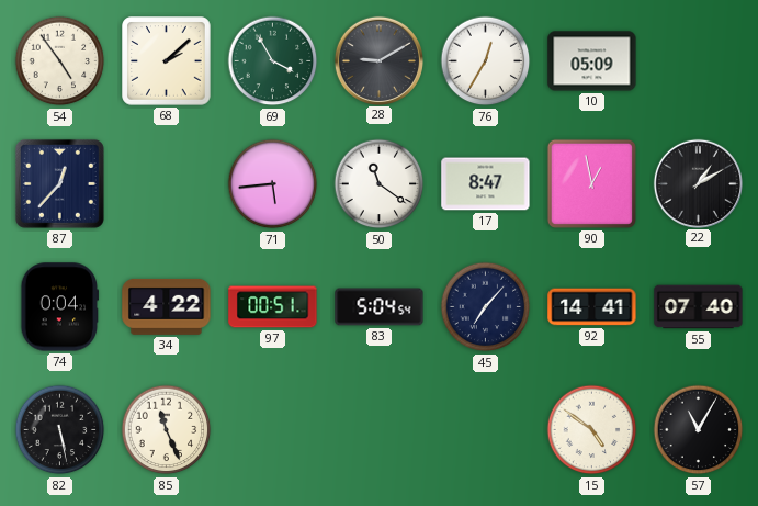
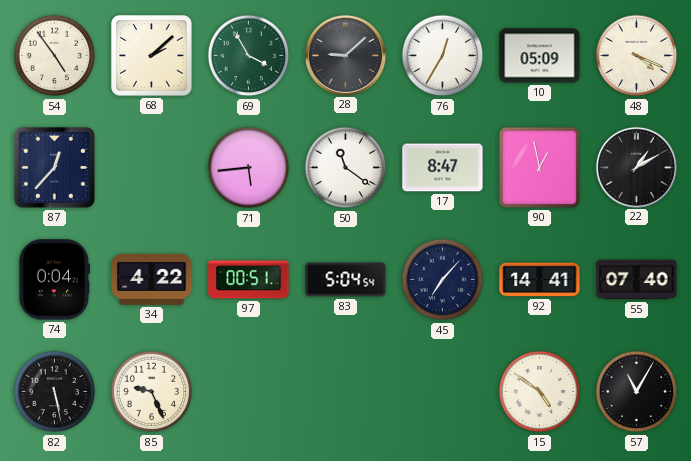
28: 9:10 -> 9:08 (345, 55)
48: none -> 4:19 (637, 56)
85: 11:26 -> 9:26 (152, 392)
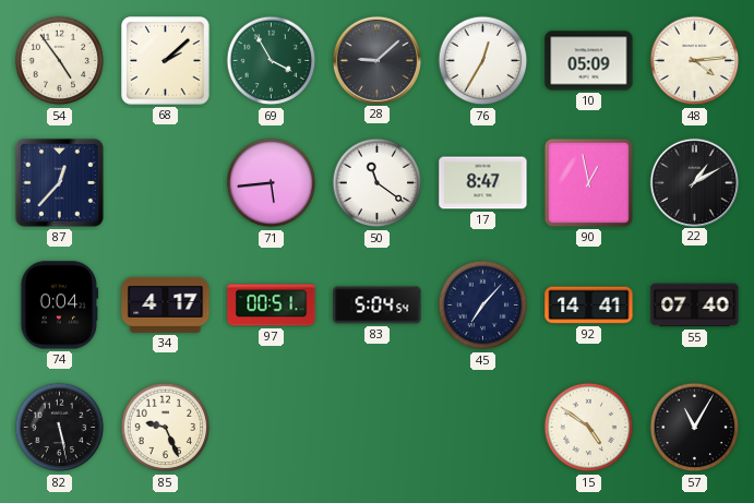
48: 4:19 -> 4:14 (695, 61)
34: 4:22 -> 4:17 (166, 304)
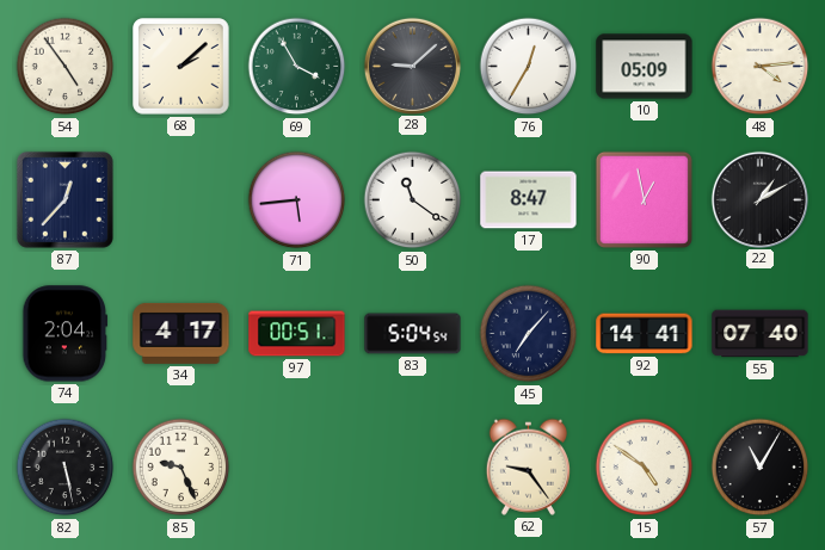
74: 0:04 -> 2:04 (66, 334)
62: none -> 9:24 (528, 466)
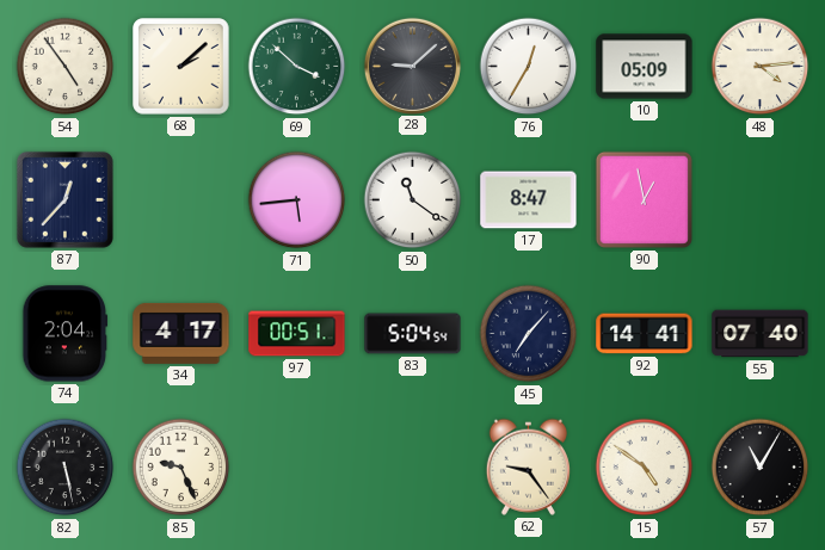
69: 3:55 -> 3:52 (297, 67)
22: 1:10 -> none (759, 199)
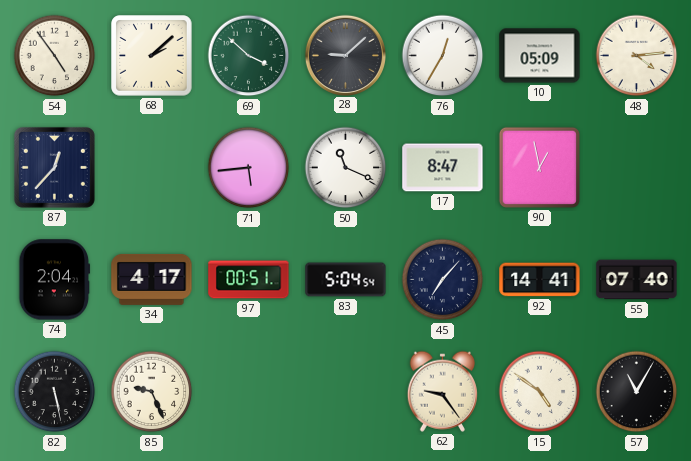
50: 11:21 -> 11:19 (346, 168)
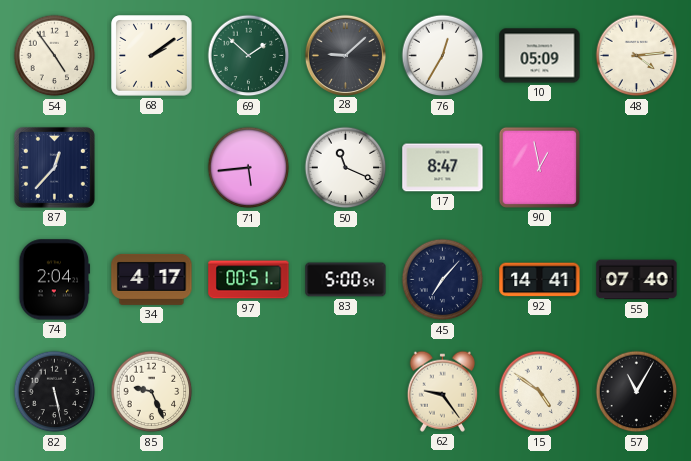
68: 2:08 -> 2:09 (152, 56)
69: 3:52 -> 1:52 (249, 56)
83: 5:04 -> 5:00 (346, 280)
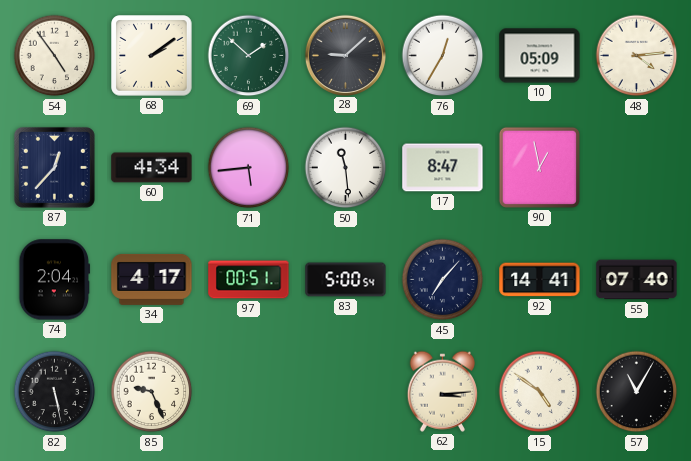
60: none -> 4:34 (152, 168)
50: 11:19 -> 11:29 (346, 168)
62: 9:24 -> 3:14 (442, 391)
